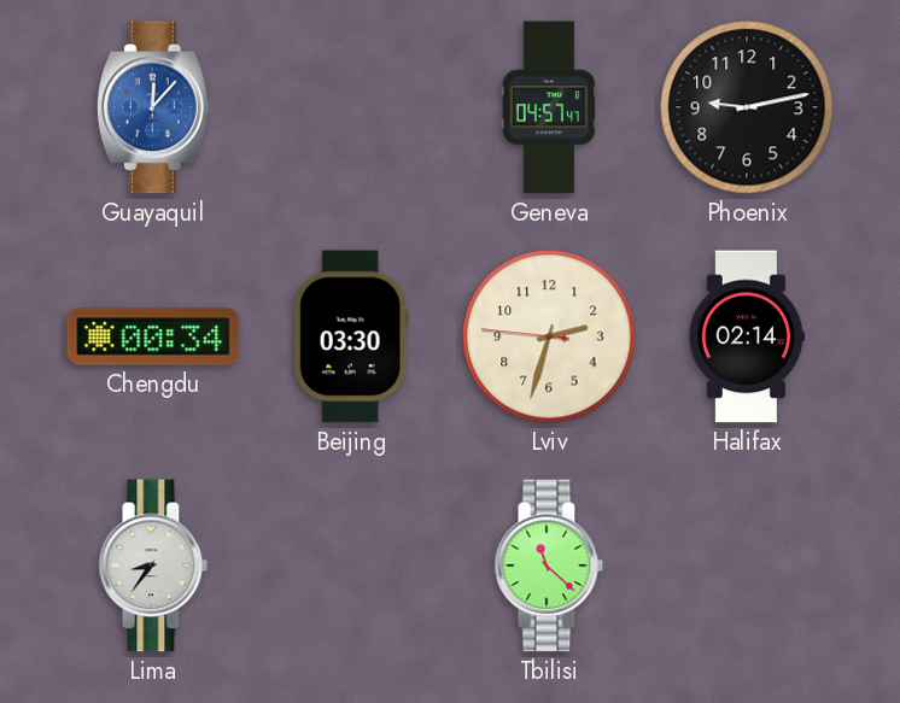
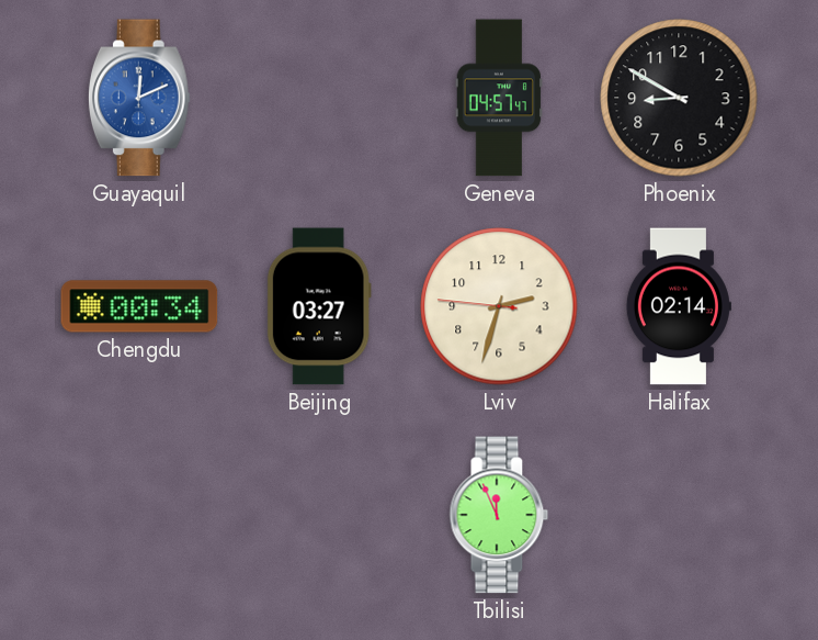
Guayaquil: 12:07 -> 12:11 (139, 98)
Phoenix: 9:13 -> 8:50 (679, 98)
Beijing: 03:30 -> 03:27 (319, 306)
Lima: 8:36 -> none (153, 566)
Tbilisi: 11:22 -> 11:56 (499, 515)
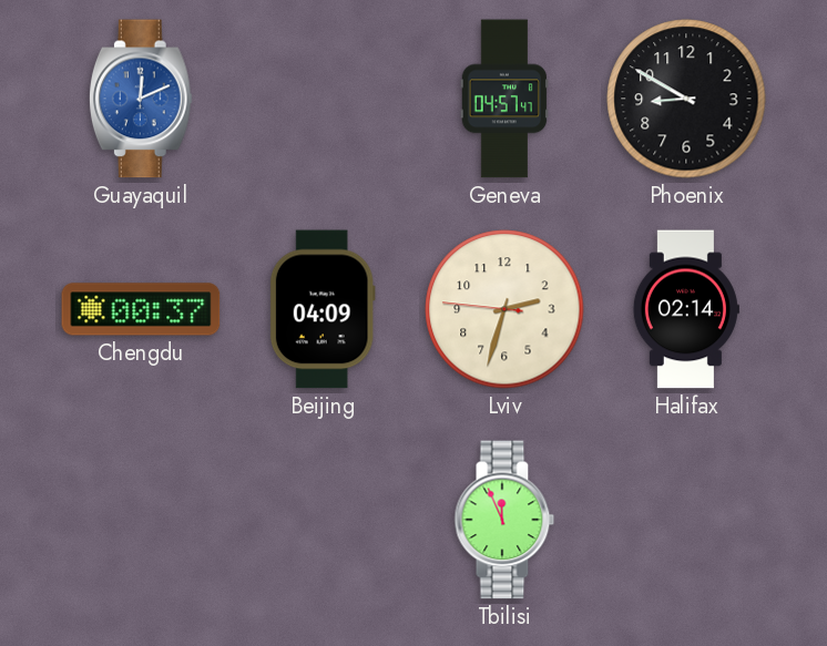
Chengdu: 00:34 -> 00:37 (141, 309)
Beijing: 03:27 -> 04:09 (323, 309)
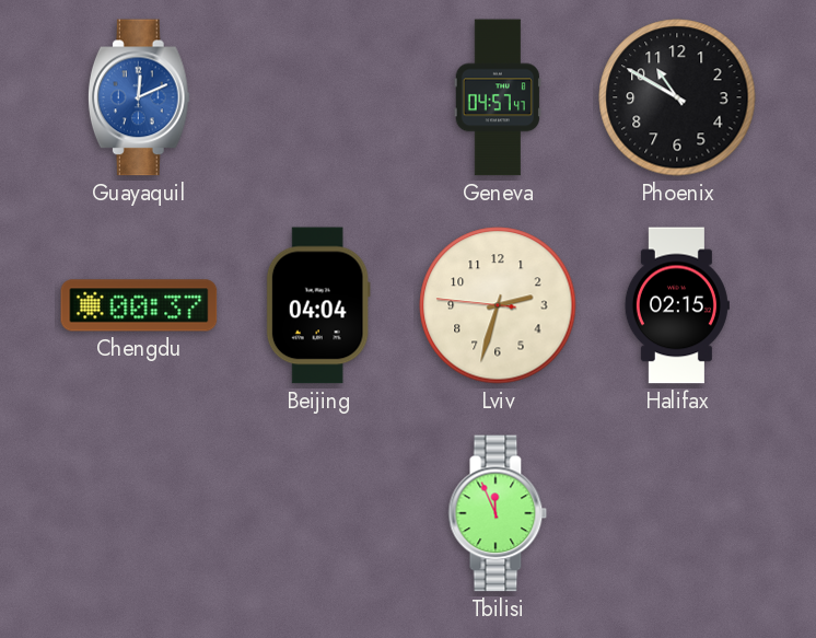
Phoenix: 8:50 -> 10:50 (677, 97)
Beijing: 04:09 -> 04:04 (318, 305)
Halifax: 02:14 -> 02:15 (677, 305)
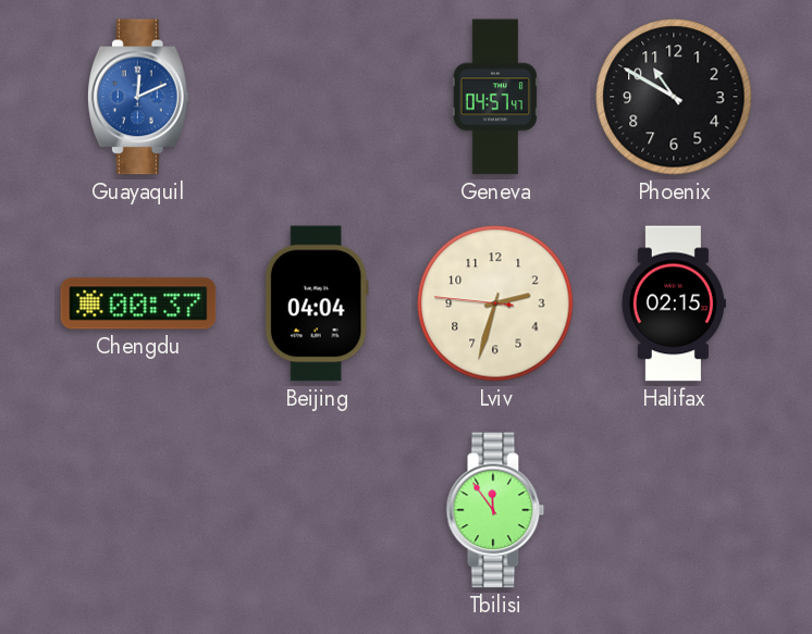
Tbilisi: 11:56 -> 11:54 (495, 510)
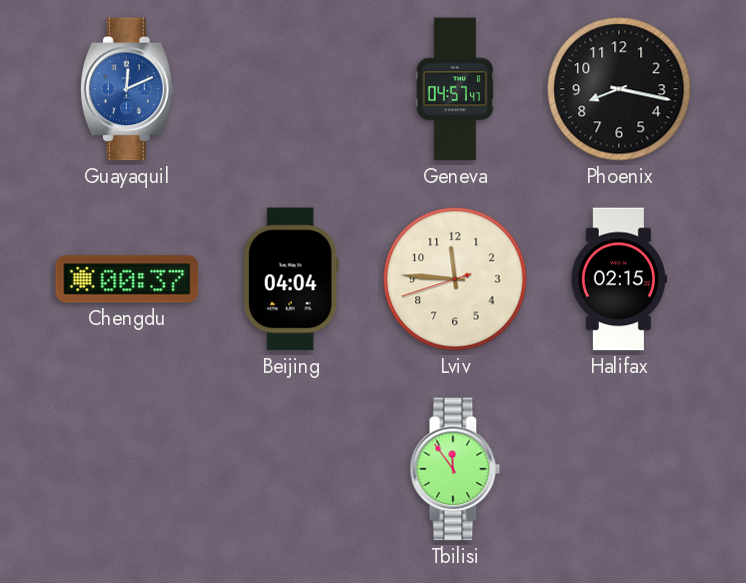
Phoenix: 10:50 -> 8:17 (619, 89)
Lviv: 2:32 -> 11:45 (455, 279)
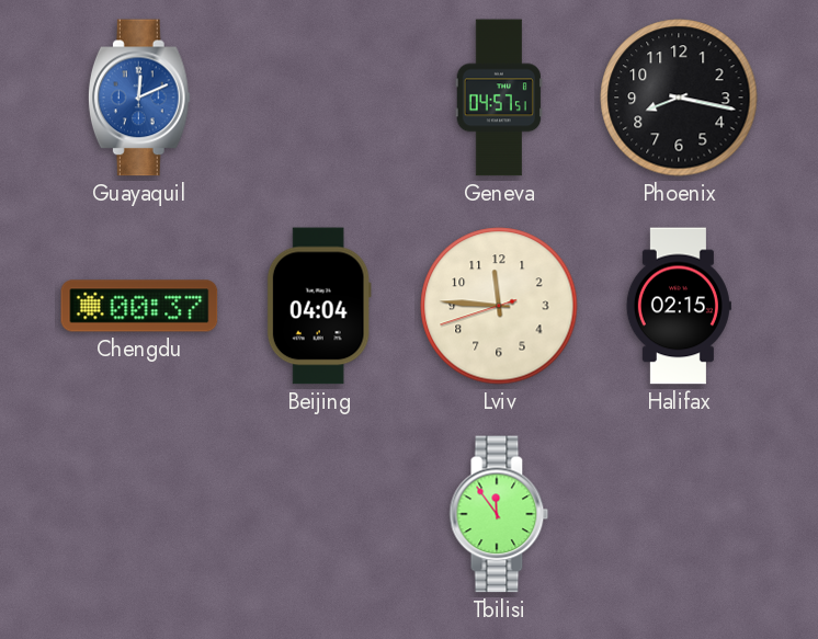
Geneva: 04:57:47 -> 04:57:51 (499, 98)
